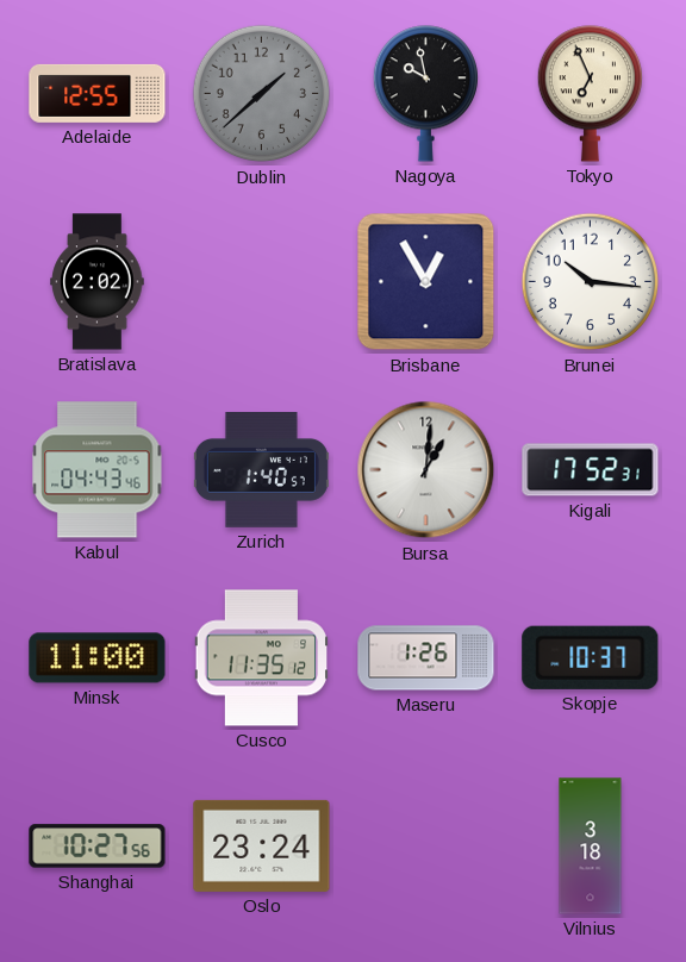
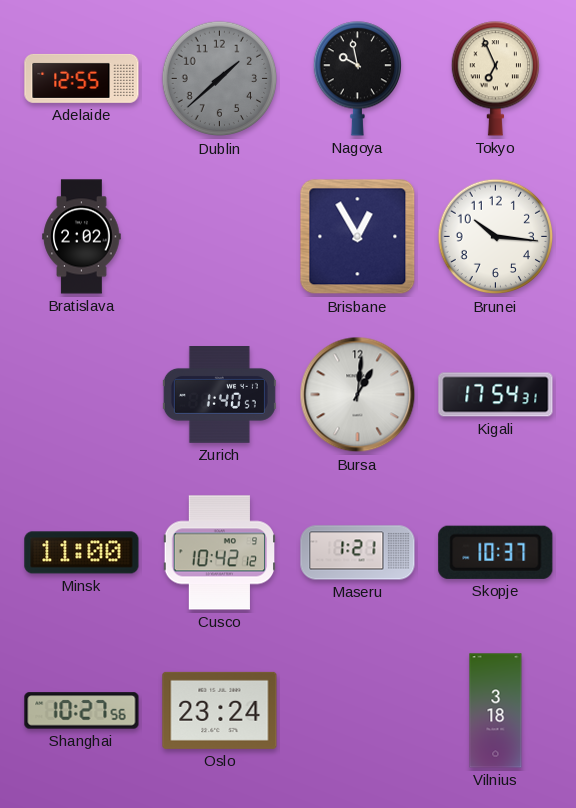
Kabul: 04:43 -> none (98, 470)
Kigali: 17:52 -> 17:54 (496, 395)
Cusco: 11:35 -> 10:42 (220, 553)
Maseru: 1:26 -> 1:21 (358, 553)
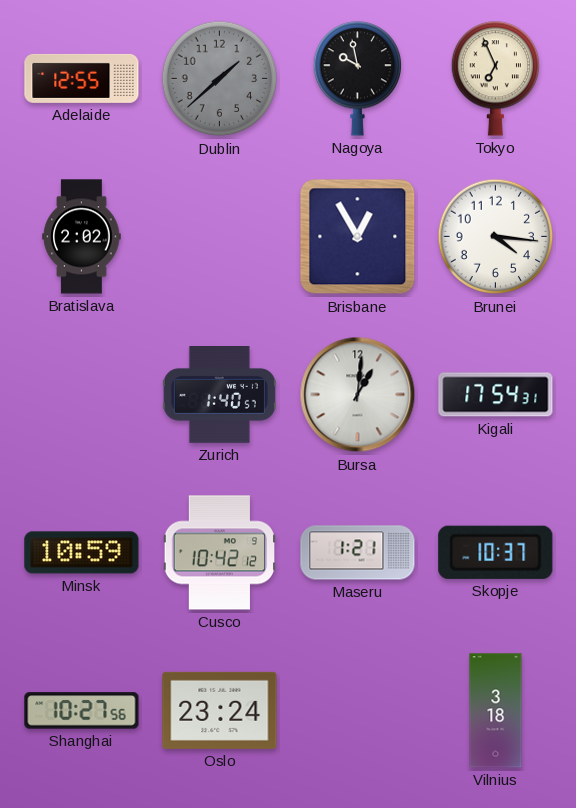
Brunei: 10:16 -> 4:16 (496, 237)
Minsk: 11:00 -> 10:59 (82, 553)
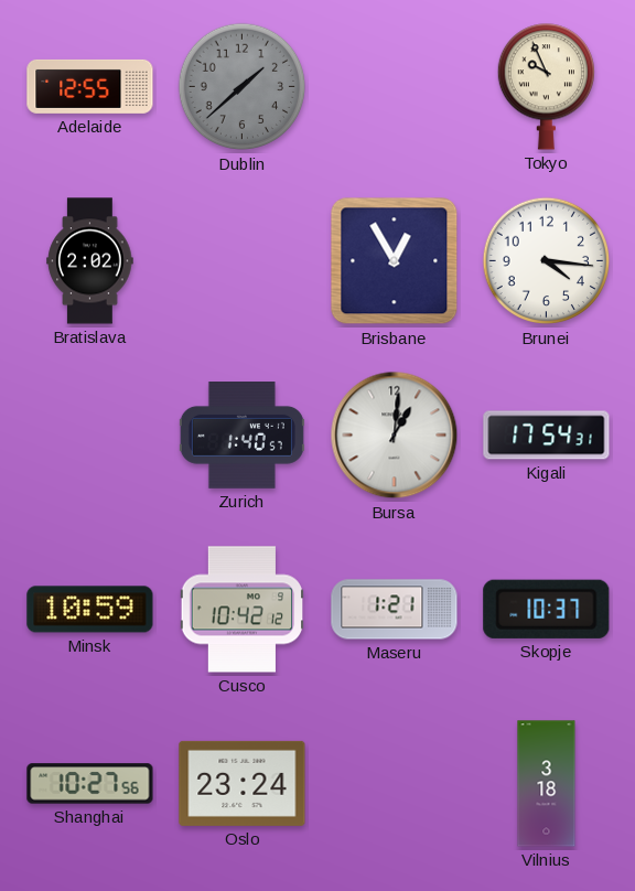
Nagoya: 9:58 -> none (357, 79)
Tokyo: 6:56 -> 9:56 (546, 87)
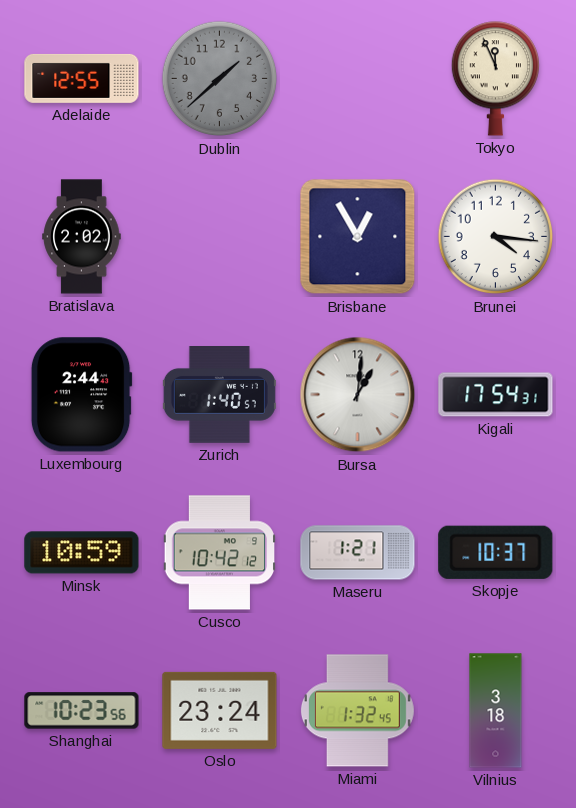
Tokyo: 9:56 -> 11:56 (495, 79)
Luxembourg: none -> 2:44 (81, 395)
Shanghai: 10:27 -> 10:23 (82, 711)
Miami: none -> 1:32 (357, 711)
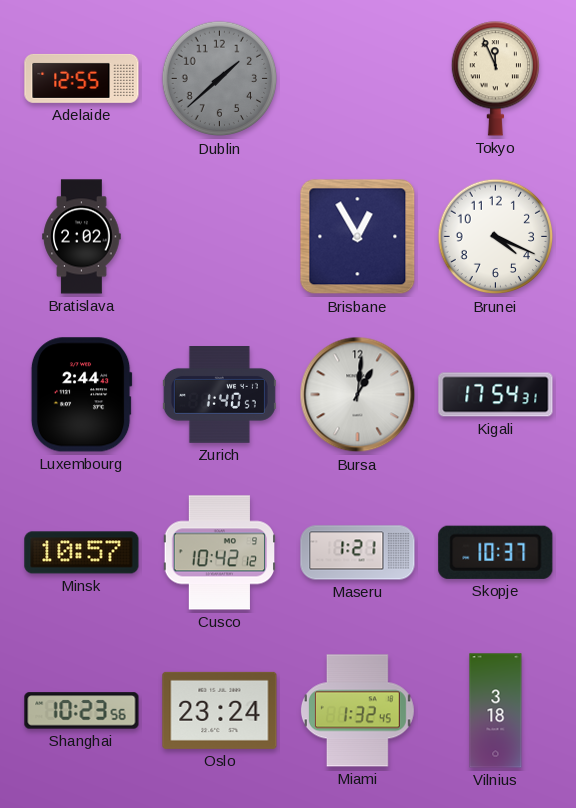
Brunei: 4:16 -> 4:19 (496, 237)
Minsk: 10:59 -> 10:57 (82, 553)
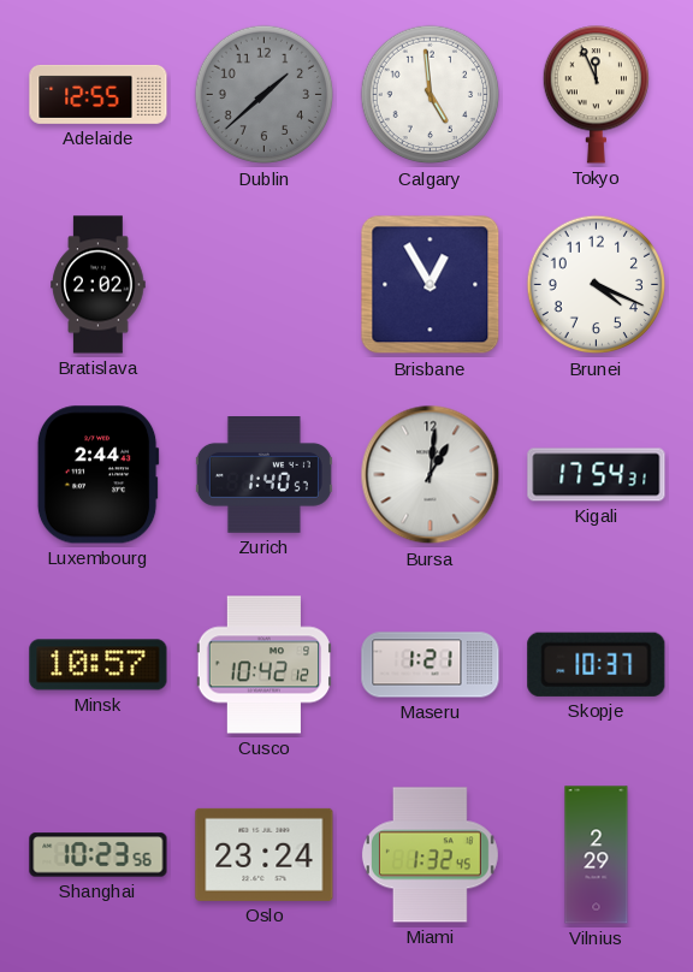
Calgary: none -> 4:59 (431, 95)
Vilnius: 3:18 -> 2:29 (597, 855)
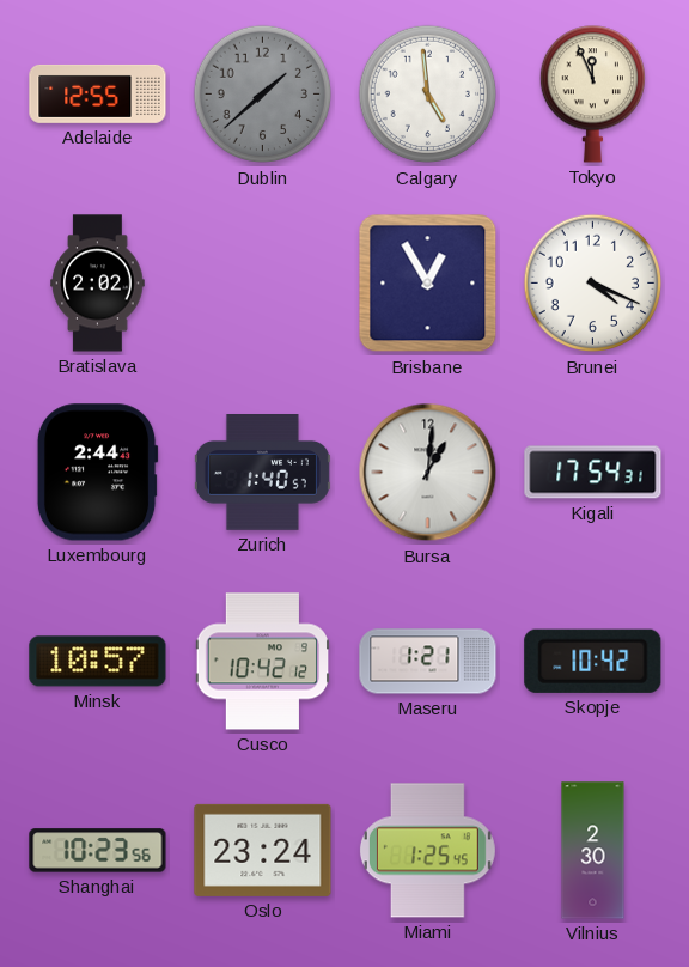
Skopje: 10:37 -> 10:42 (593, 661)
Miami: 1:32 -> 1:25 (427, 851)
Vilnius: 2:29 -> 2:30 (593, 851)
